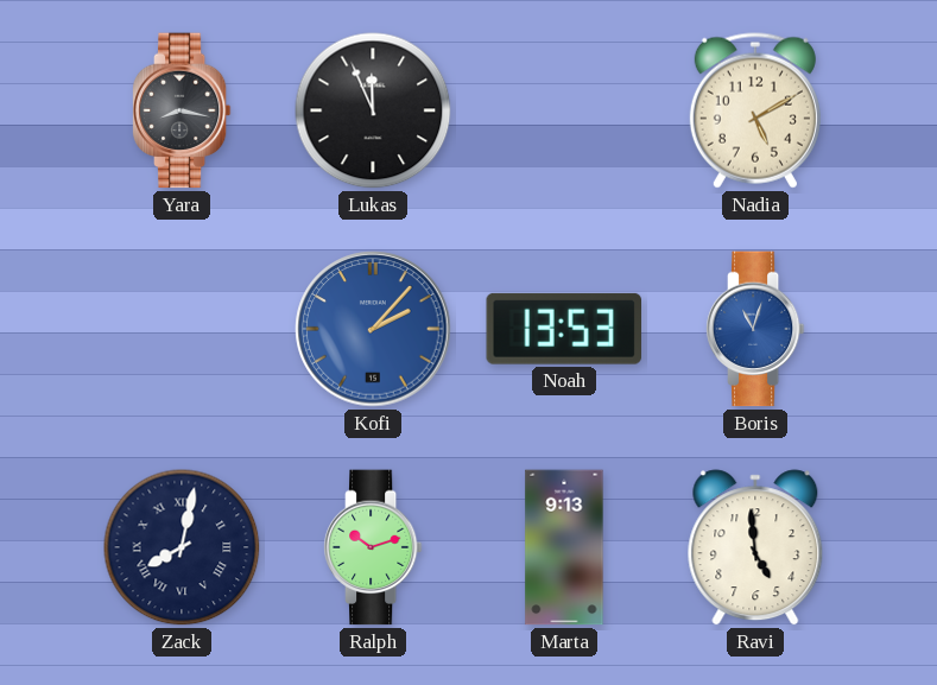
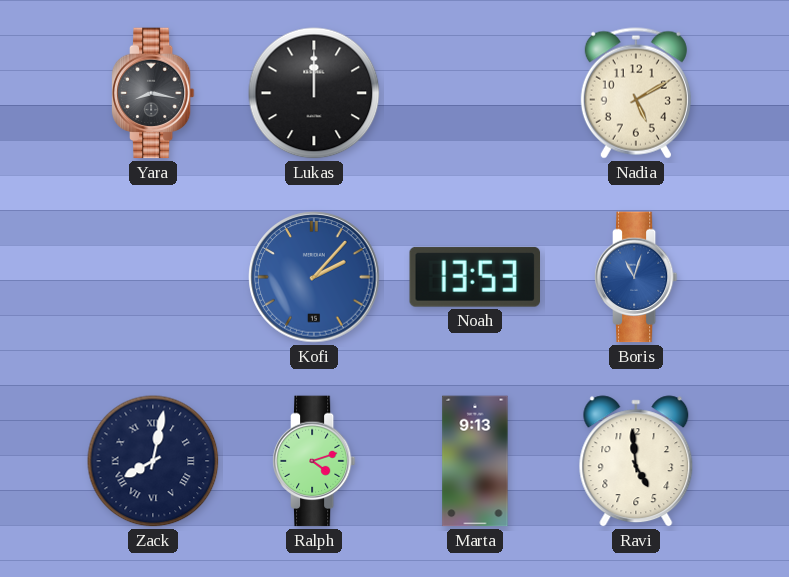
Lukas: 11:56 -> 12:00 (314, 93)
Ralph: 10:12 -> 4:12 (314, 461)
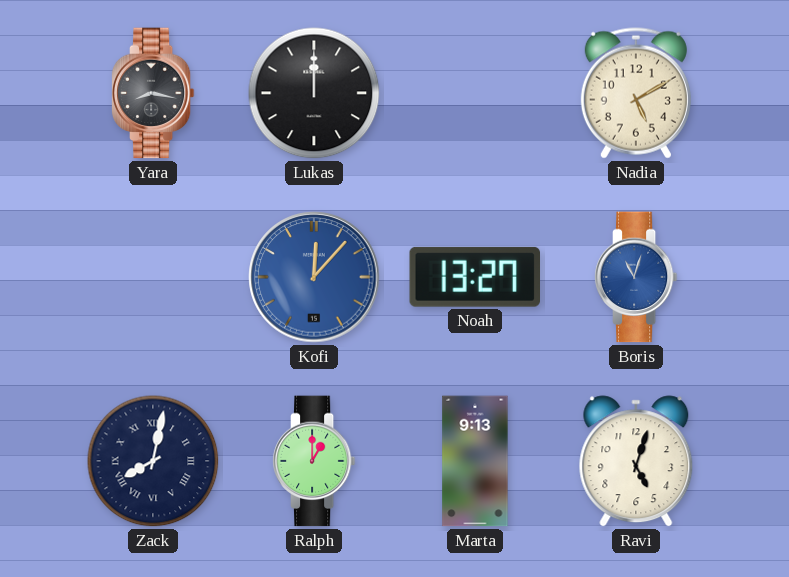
Kofi: 2:07 -> 12:07 (314, 277)
Noah: 13:53 -> 13:27 (474, 277)
Ralph: 4:12 -> 1:00 (314, 461)
Ravi: 4:59 -> 5:03 (636, 461)
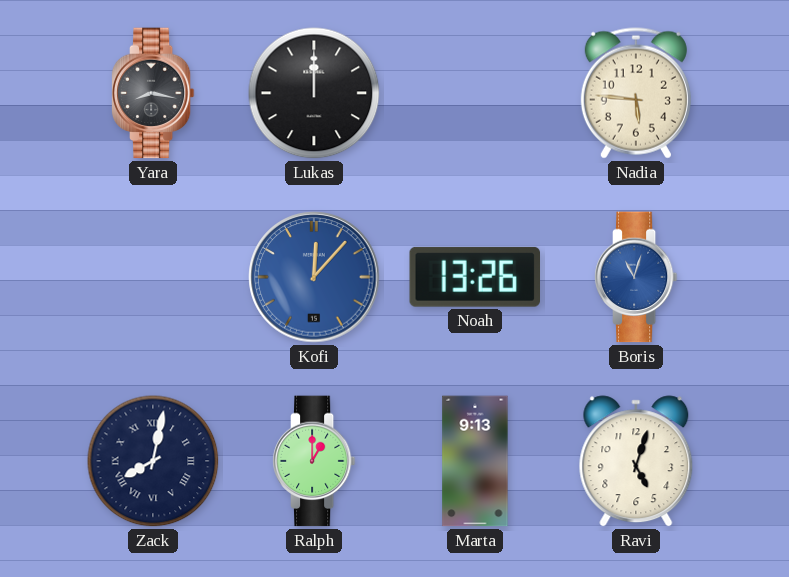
Nadia: 5:10 -> 5:46 (636, 93)
Noah: 13:27 -> 13:26 (474, 277)
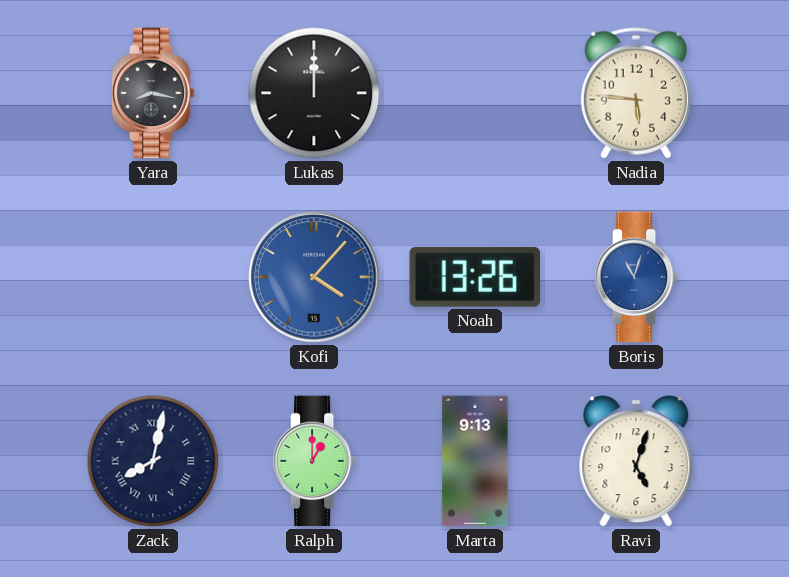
Kofi: 12:07 -> 4:07 (314, 277)
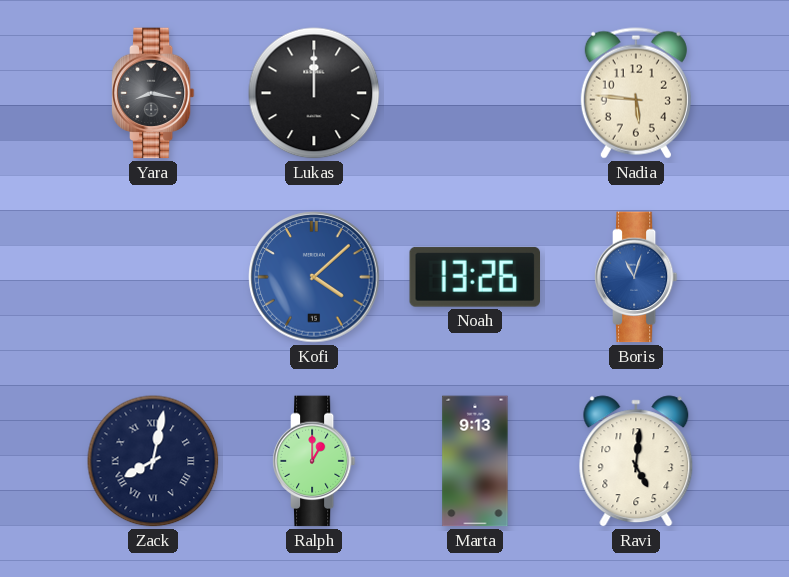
Kofi: 4:07 -> 4:08 (314, 277)
Ravi: 5:03 -> 5:01 (636, 461)
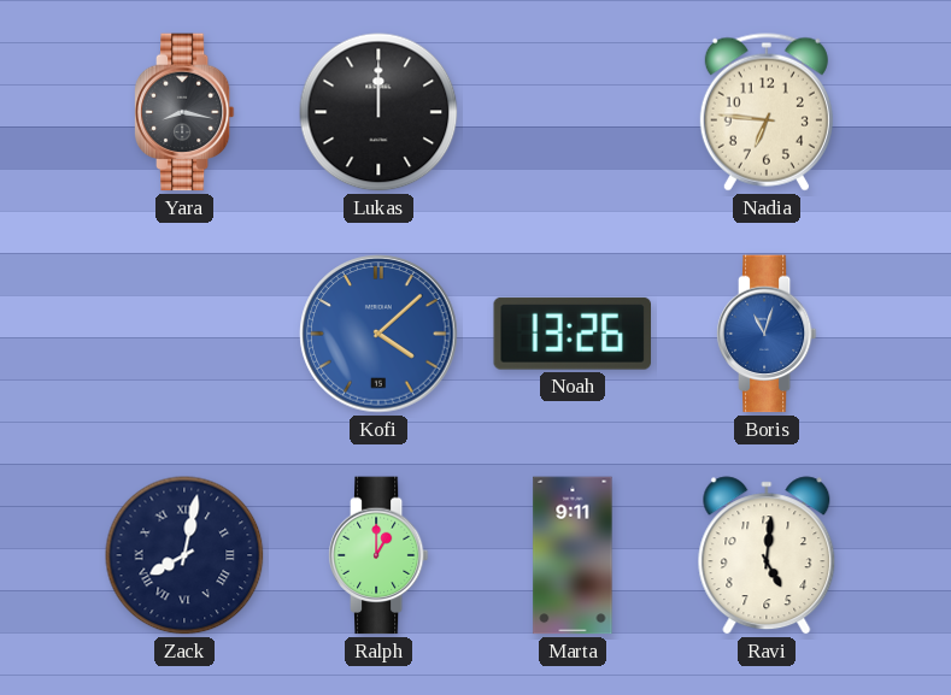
Nadia: 5:46 -> 6:46 (767, 112)
Marta: 9:13 -> 9:11 (573, 555)
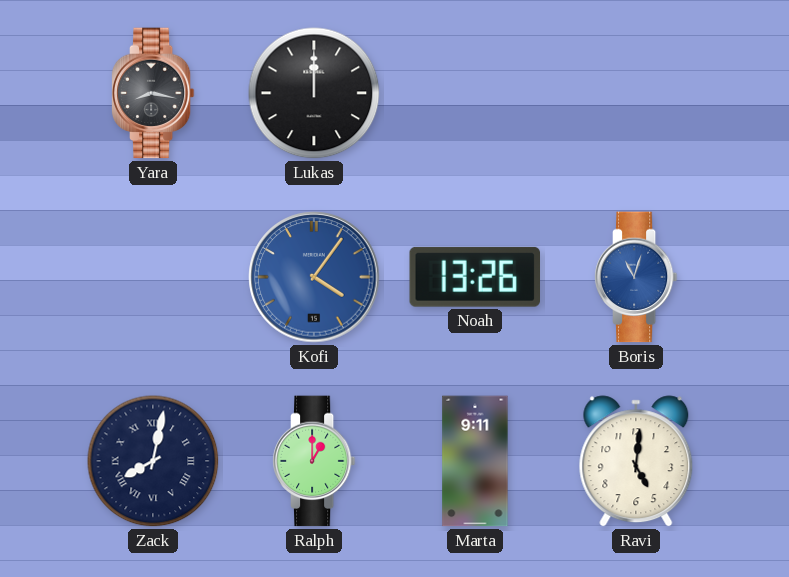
Nadia: 6:46 -> none (767, 112)
Kofi: 4:08 -> 4:06 (314, 277)
